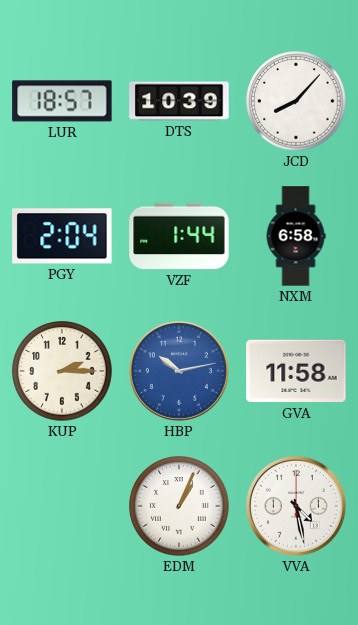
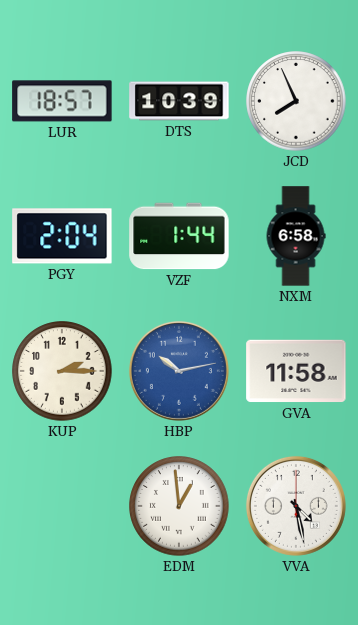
JCD: 8:07 -> 7:56 (296, 101)
EDM: 1:04 -> 12:59 (179, 506)
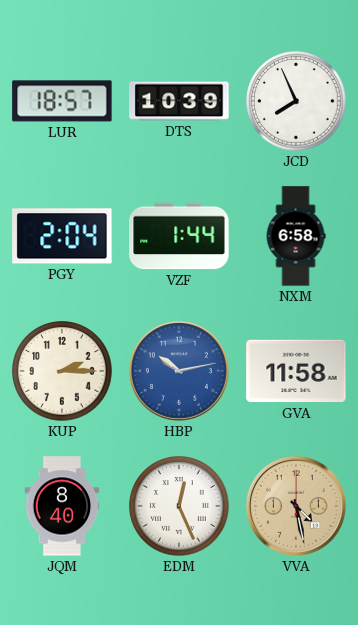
JQM: none -> 8:40 (62, 506)
EDM: 12:59 -> 12:26 (179, 506)
VVA dial: white -> champagne (296, 506)
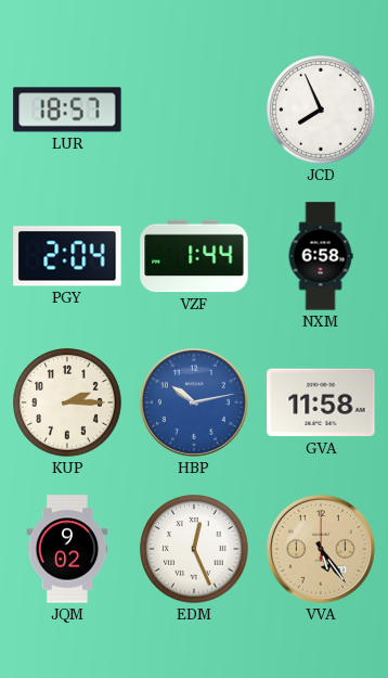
DTS: 10:39 -> none (179, 101)
JQM: 8:40 -> 9:02 (67, 549)
VVA: 4:28 -> 5:24 (321, 549)
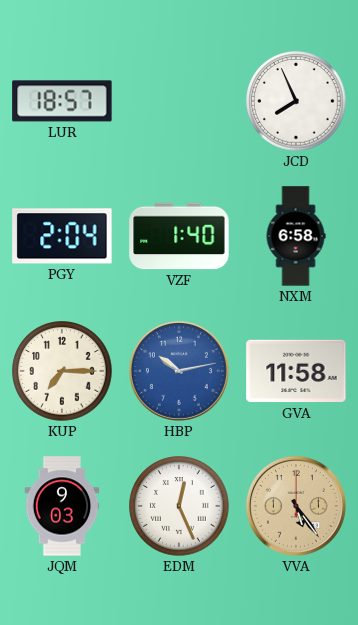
VZF: 1:44 -> 1:40 (179, 236)
KUP: 2:15 -> 7:15 (62, 371)
JQM: 9:02 -> 9:03 (62, 506)
